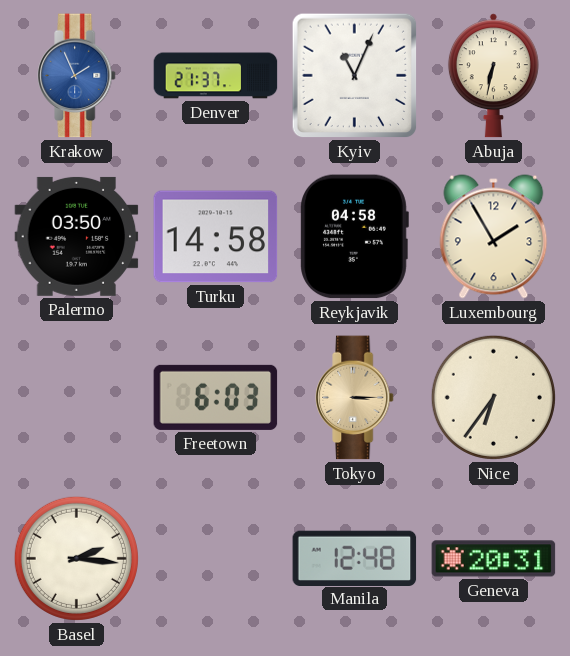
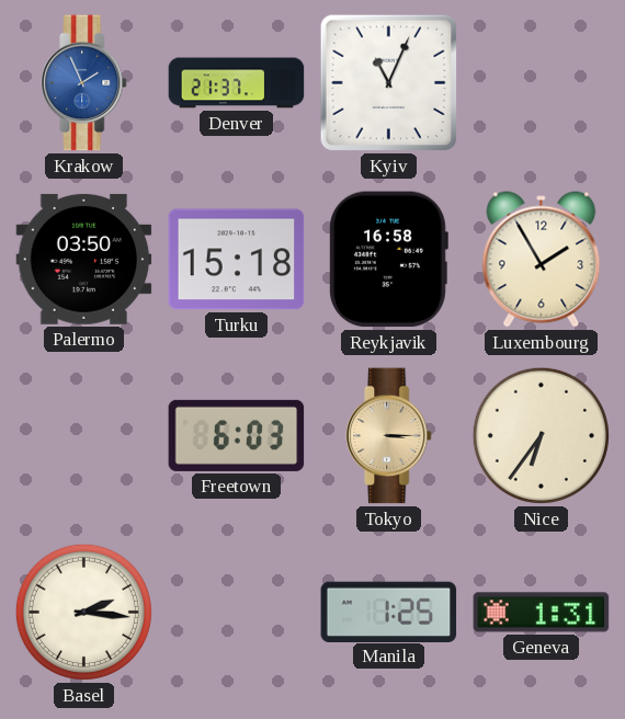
Abuja: 6:32 -> none (493, 76)
Turku: 14:58 -> 15:18 (237, 260)
Reykjavik: 04:58 -> 16:58 (388, 260)
Manila: 12:48 -> 1:25 (389, 612)
Geneva: 20:31 -> 1:31 (542, 613)
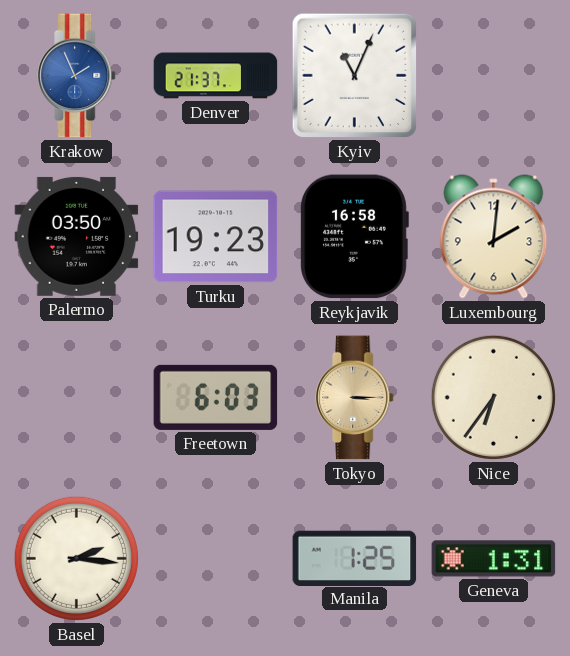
Turku: 15:18 -> 19:23 (216, 237)
Luxembourg: 1:55 -> 2:01 (494, 237)
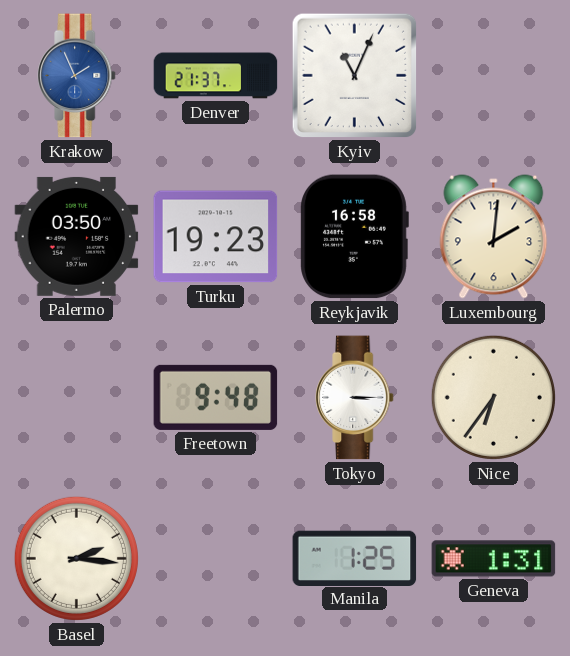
Freetown: 6:03 -> 9:48 (216, 397)
Tokyo dial: champagne -> white (355, 398)
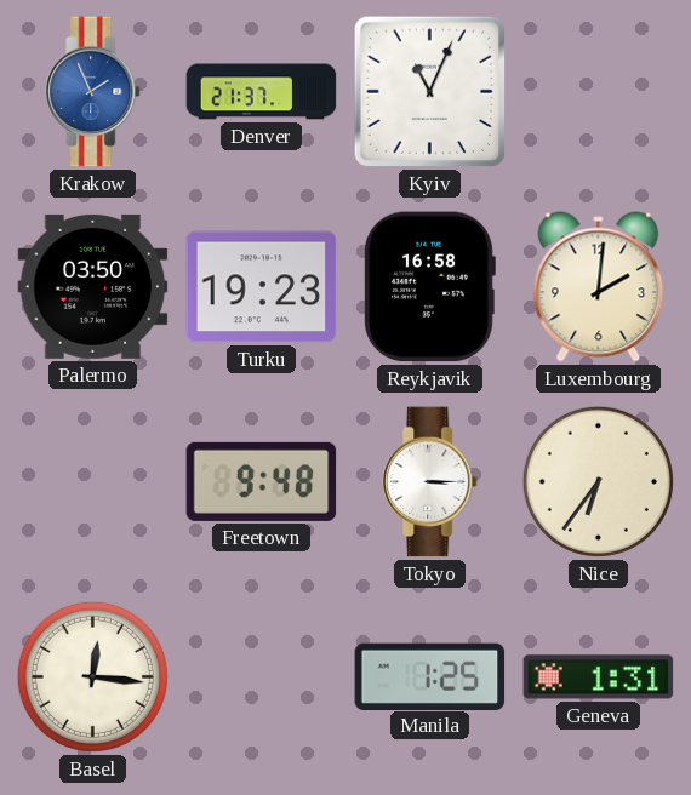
Basel: 2:16 -> 12:16 (92, 676)
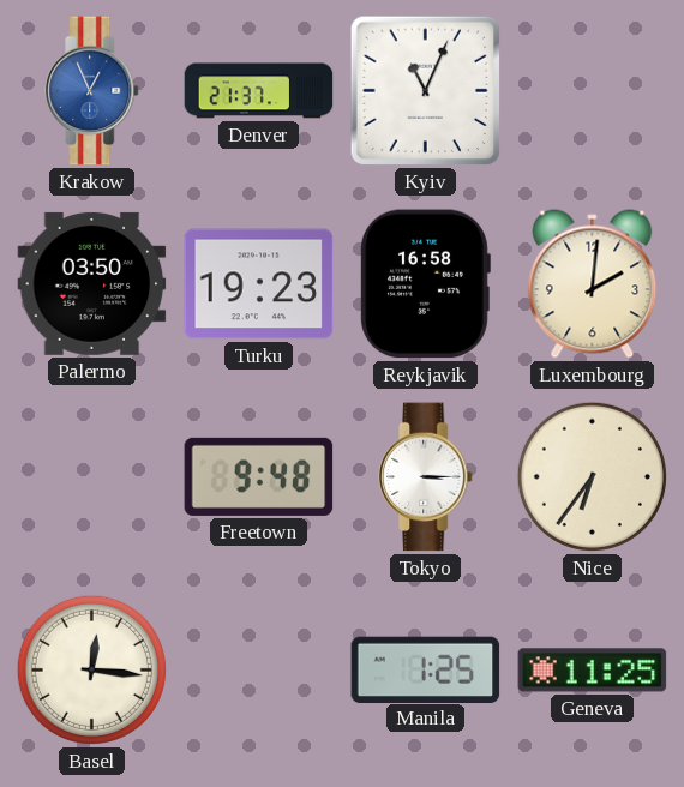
Krakow: 1:56 -> 12:56 (92, 91)
Geneva: 1:31 -> 11:25 (593, 671)
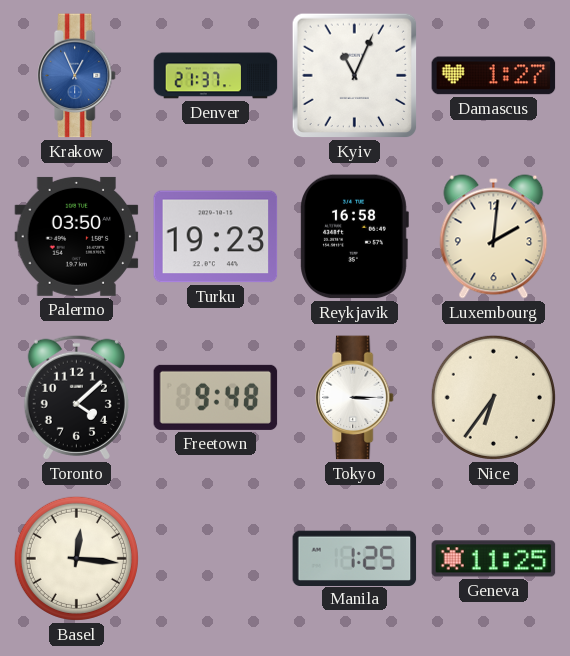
Damascus: none -> 1:27 (494, 76)
Toronto: none -> 4:08 (76, 397)
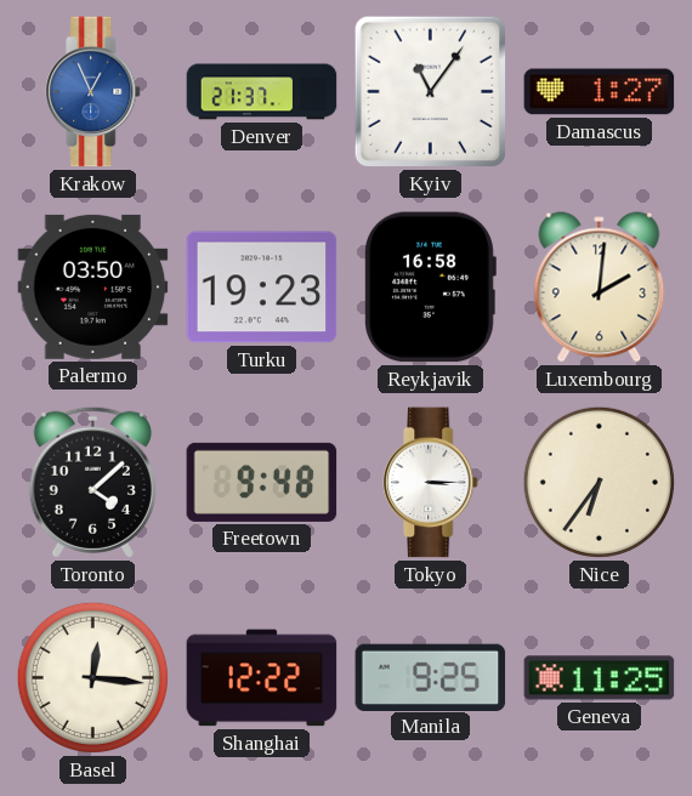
Kyiv: 11:04 -> 11:06 (431, 92)
Shanghai: none -> 12:22 (262, 678)
Manila: 1:25 -> 9:25 (431, 677)
